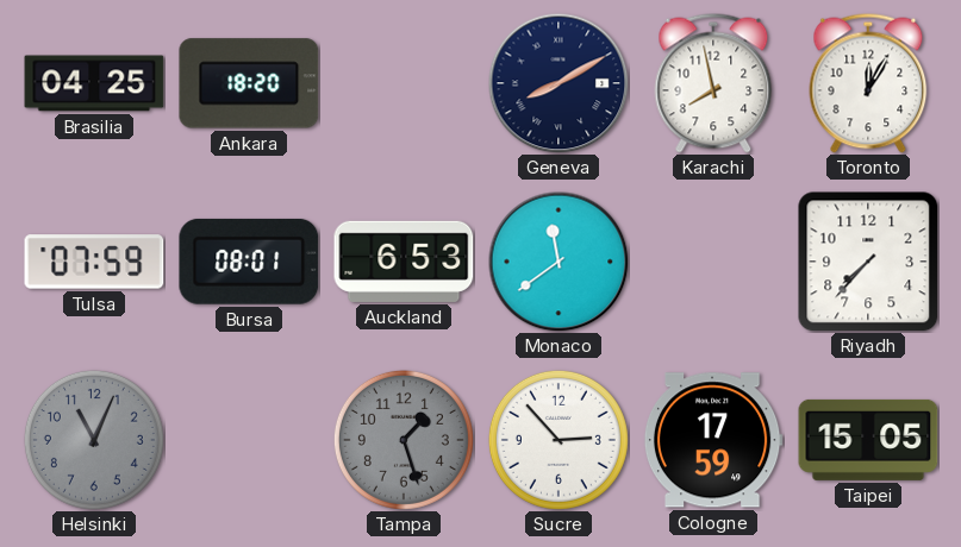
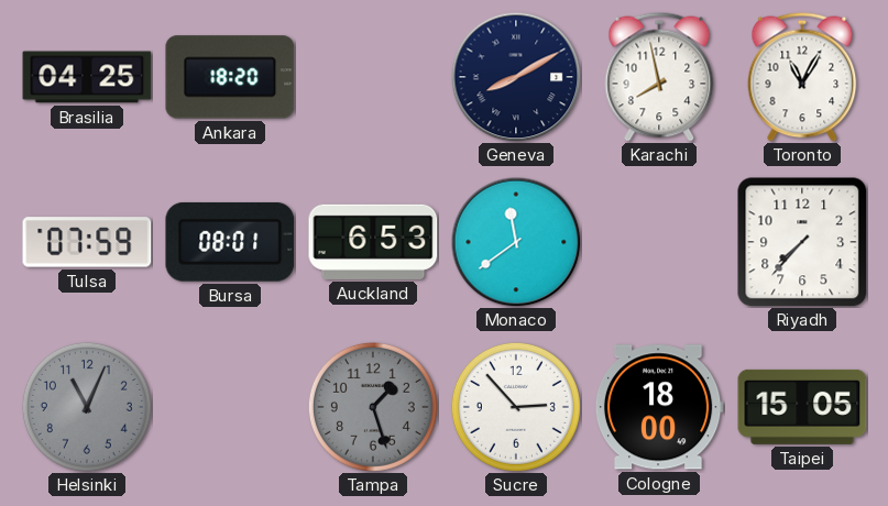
Toronto: 12:05 -> 11:05 (802, 77)
Cologne: 17:59 -> 18:00 (659, 407)
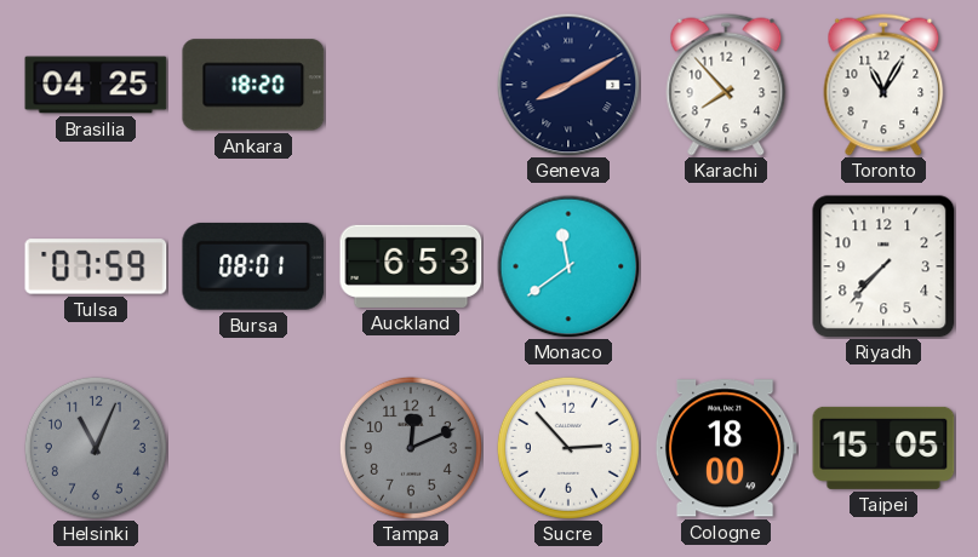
Karachi: 7:58 -> 7:53 (726, 85)
Tampa: 1:27 -> 12:11 (411, 448)
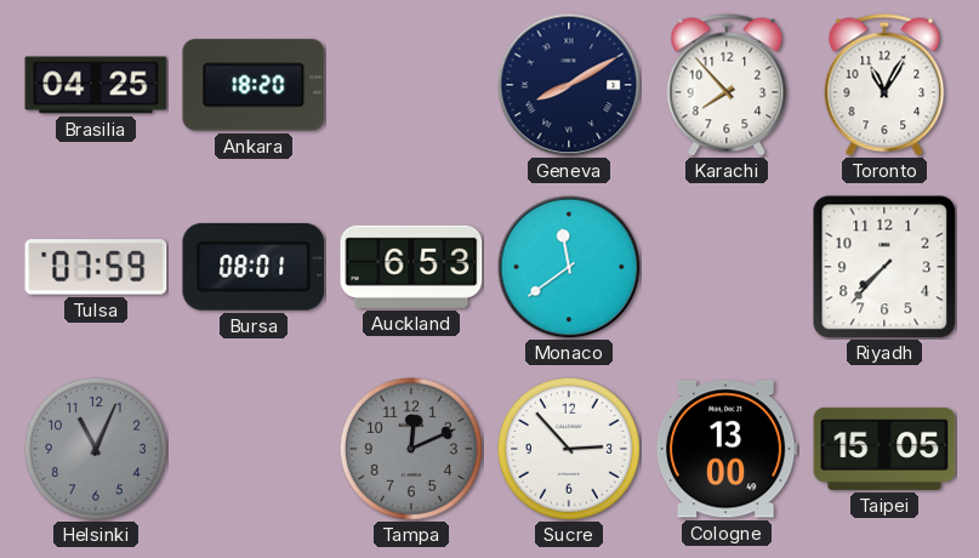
Cologne: 18:00 -> 13:00 (727, 449)
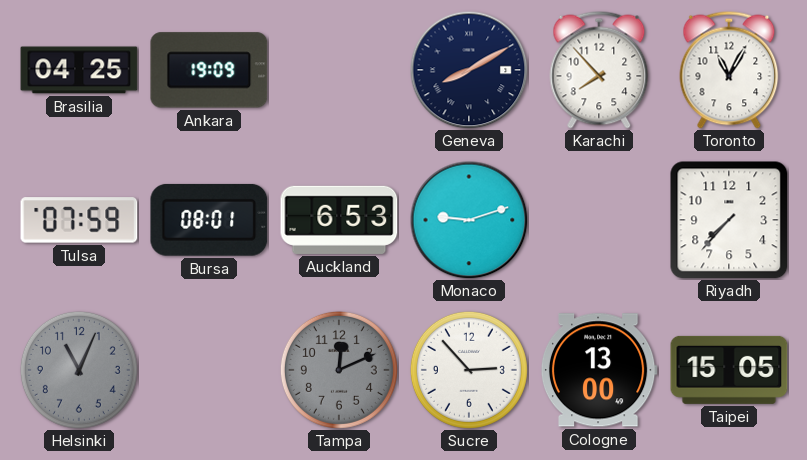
Ankara: 18:20 -> 19:09 (209, 70)
Monaco: 11:39 -> 9:12 (469, 220)
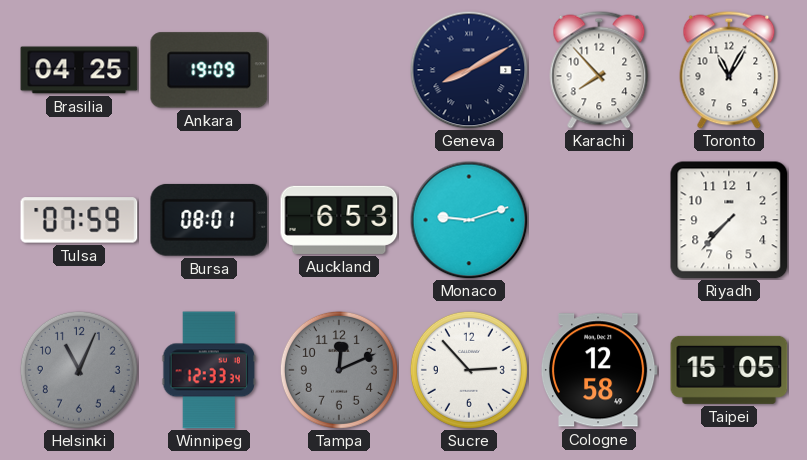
Winnipeg: none -> 12:33 (209, 370)
Cologne: 13:00 -> 12:58 (599, 370)
